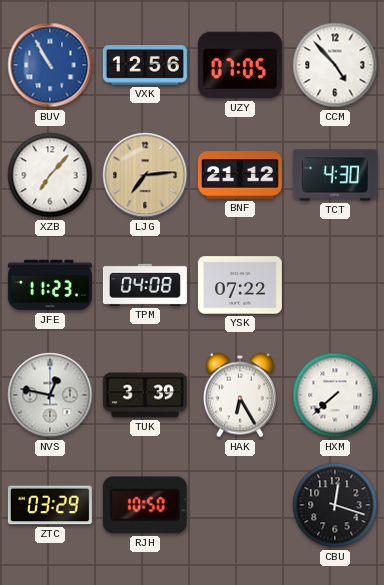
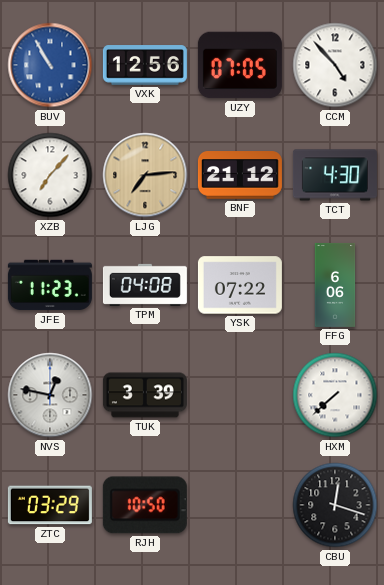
FFG: none -> 6:06 (335, 285)
HAK: 6:25 -> none (240, 395)
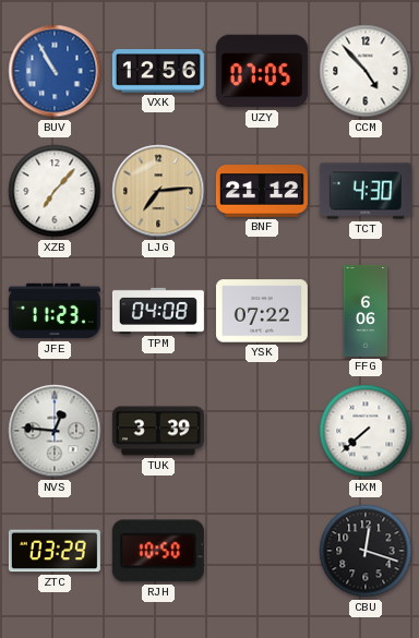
NVS: 12:47 -> 12:46 (55, 431)
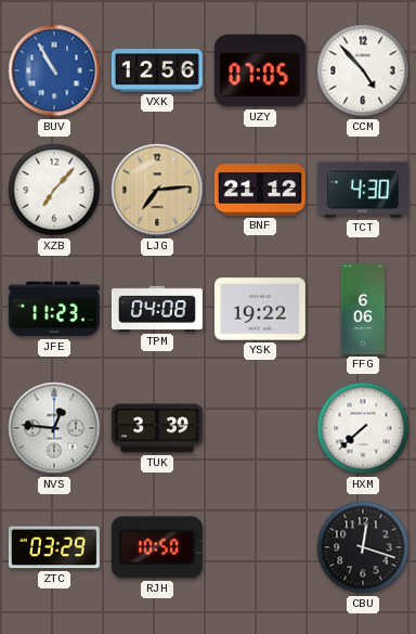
YSK: 07:22 -> 19:22 (260, 309)
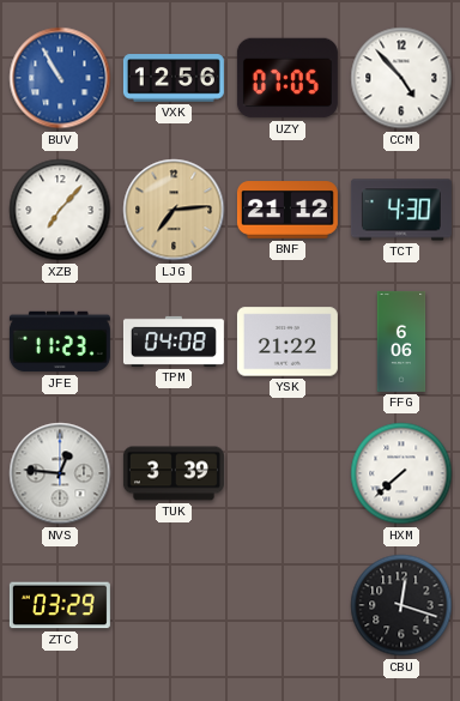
YSK: 19:22 -> 21:22 (287, 342)
RJH: 10:50 -> none (157, 547)
